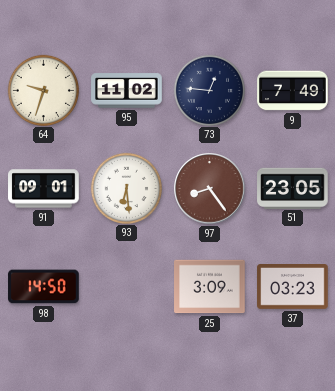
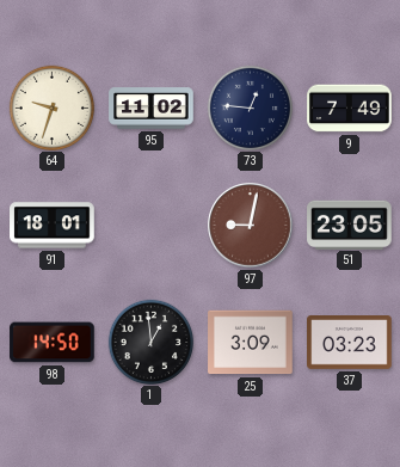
91: 09:01 -> 18:01 (53, 226)
93: 6:29 -> none (126, 188)
97: 8:24 -> 9:02 (251, 226)
1: none -> 12:59 (150, 342)
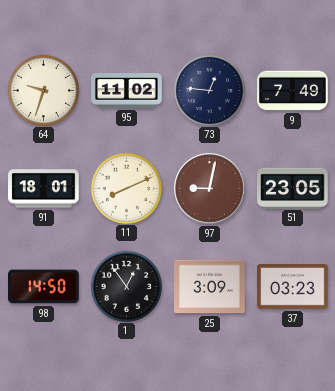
11: none -> 8:11 (126, 188)
1: 12:59 -> 12:54 (126, 286)
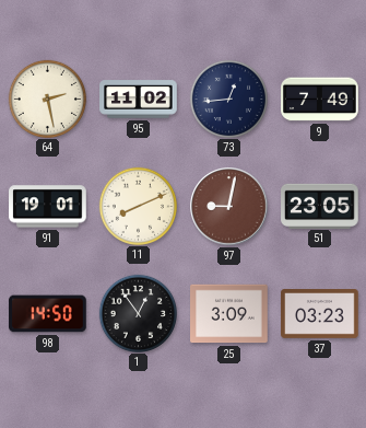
64: 9:33 -> 2:28 (47, 99)
73: 12:46 -> 12:44 (228, 99)
91: 18:01 -> 19:01 (48, 207)
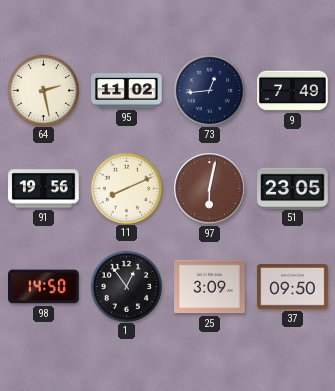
91: 19:01 -> 19:56 (44, 189)
97: 9:02 -> 6:02 (210, 189)
37: 03:23 -> 09:50 (293, 287)
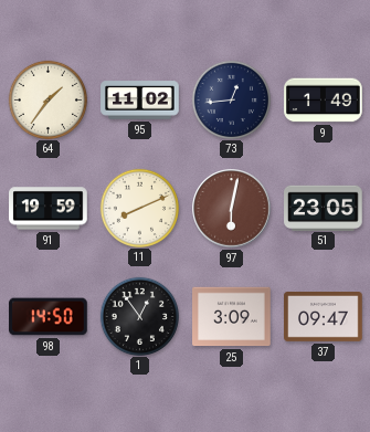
64: 2:28 -> 1:36 (47, 99)
9: 7:49 -> 1:49 (324, 101)
91: 19:56 -> 19:59 (49, 209)
37: 09:50 -> 09:47 (324, 317)
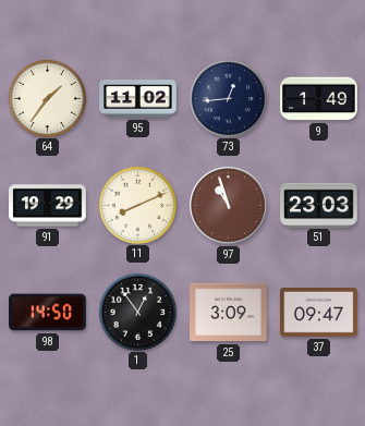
91: 19:59 -> 19:29 (48, 206)
97: 6:02 -> 10:57 (229, 206)
51: 23:05 -> 23:03 (319, 205)
